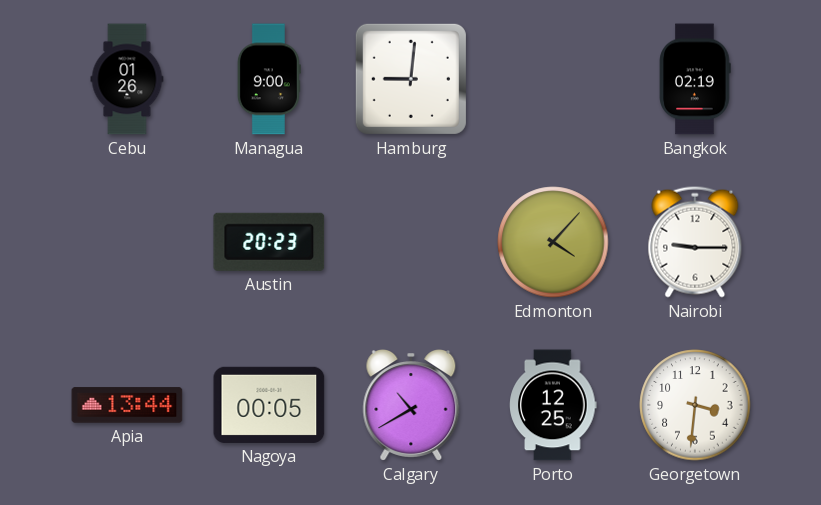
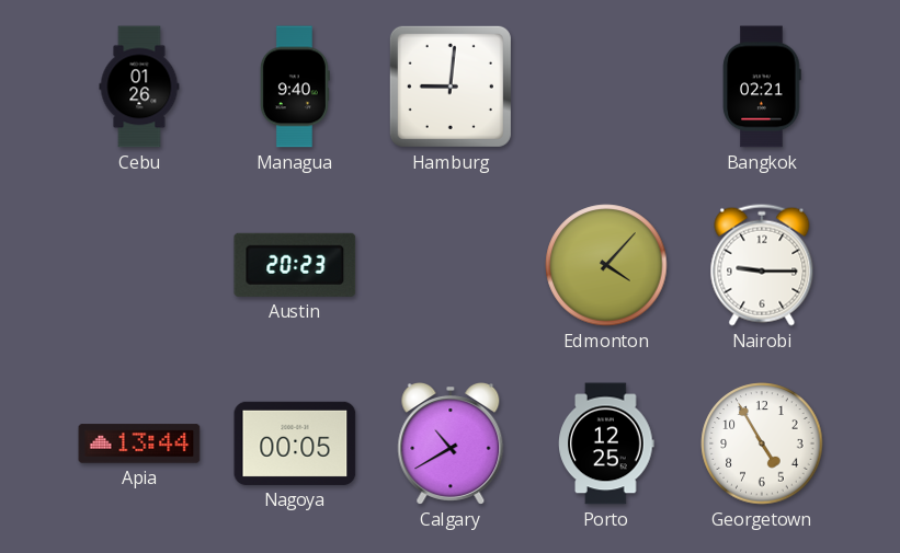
Managua: 9:00 -> 9:40 (295, 87)
Bangkok: 02:19 -> 02:21 (762, 87)
Georgetown: 3:31 -> 4:55 (762, 443)
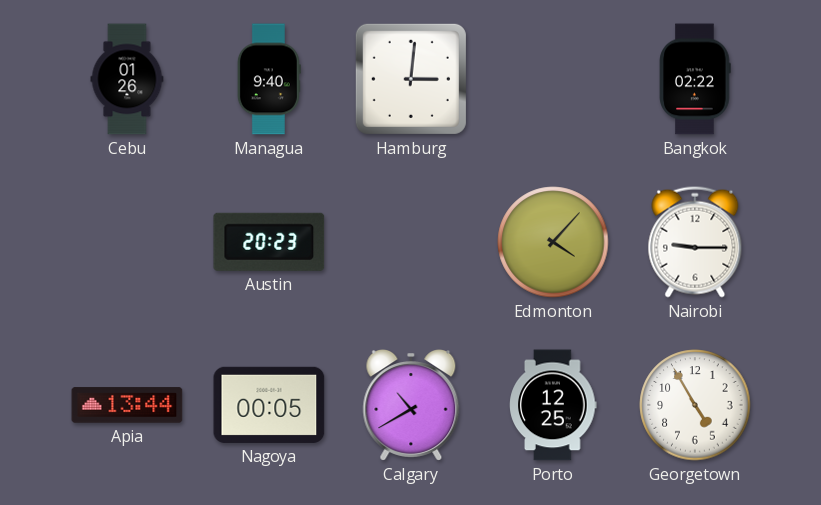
Hamburg: 9:01 -> 3:01 (411, 79)
Bangkok: 02:21 -> 02:22 (695, 79)
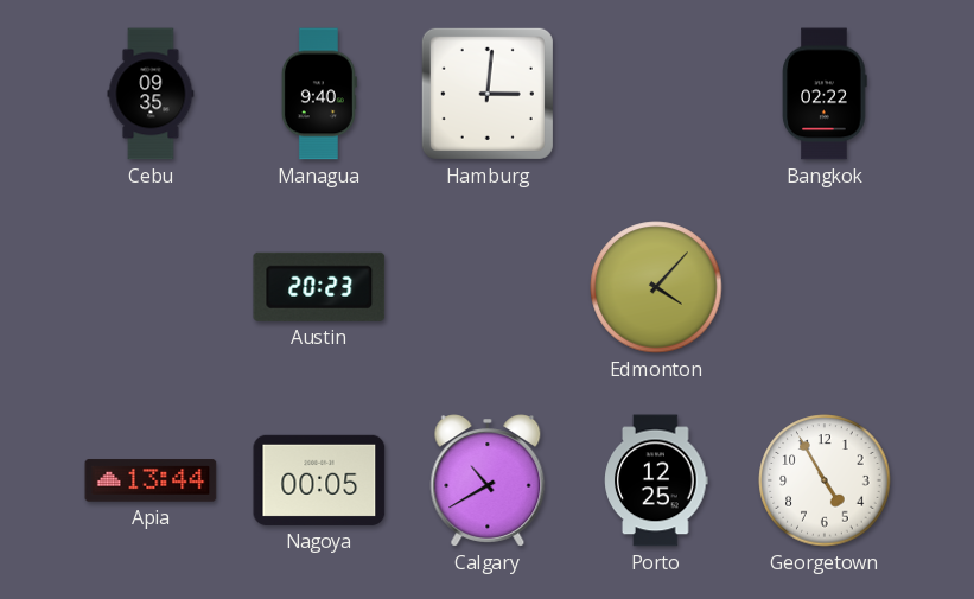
Cebu: 01:26 -> 09:35 (151, 94)
Nairobi: 9:15 -> none (695, 242)
